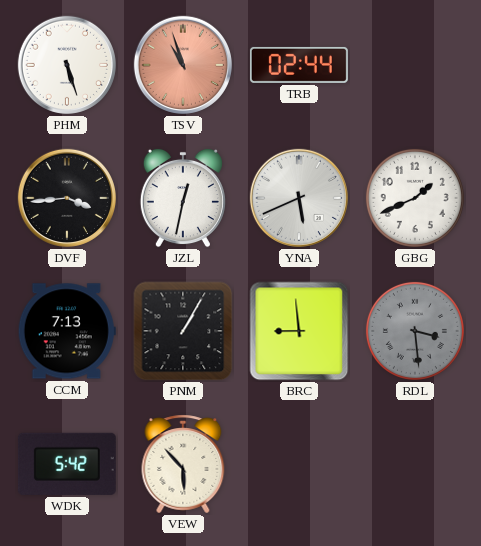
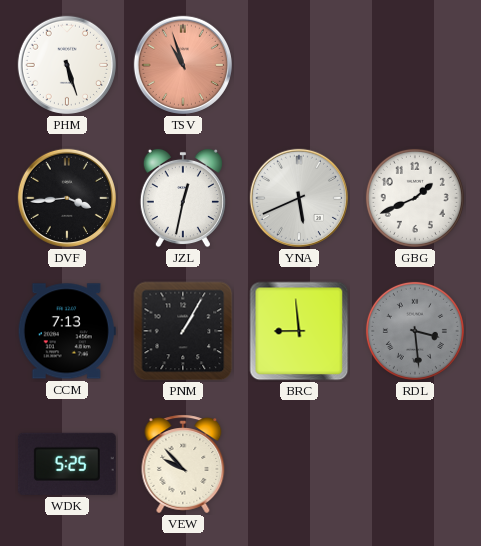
TRB: 02:44 -> none (299, 65)
WDK: 5:42 -> 5:25 (67, 464)
VEW: 5:53 -> 9:53 (183, 464)
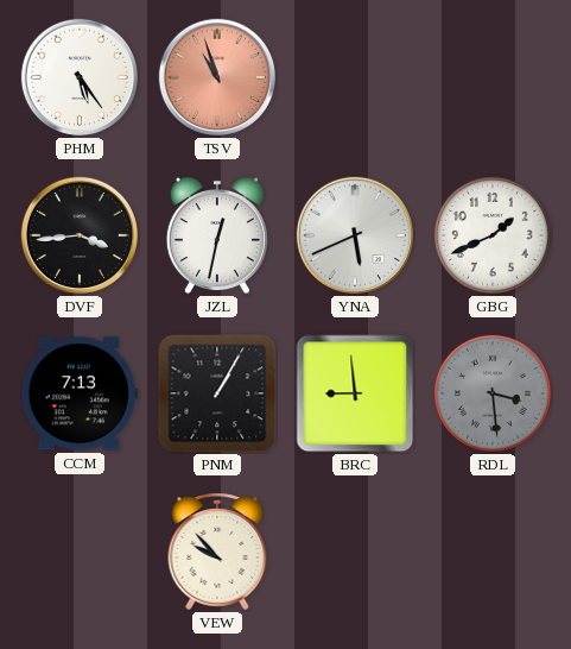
PHM: 5:27 -> 5:24 (80, 77)
WDK: 5:25 -> none (67, 464)
